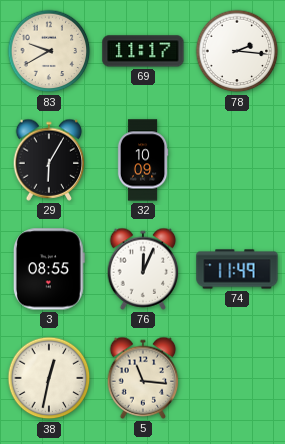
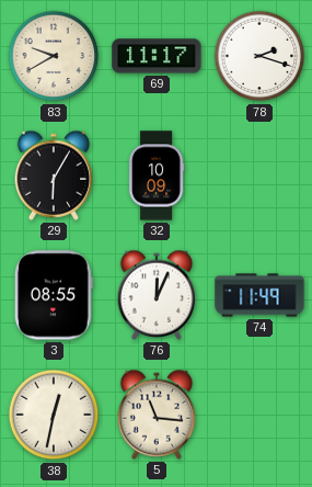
78: 2:16 -> 2:18 (259, 56)
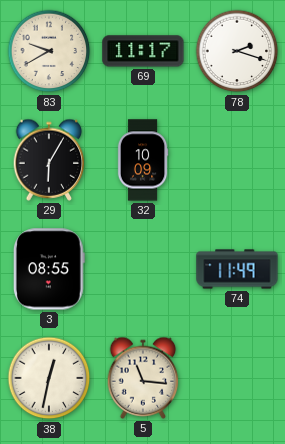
76: 12:04 -> none (157, 295)
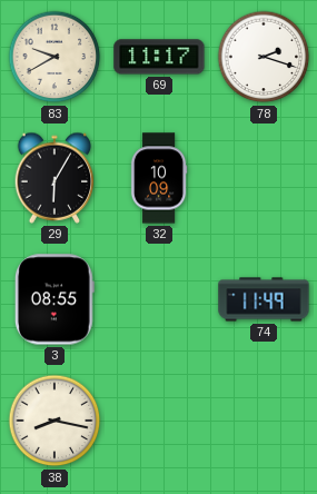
38: 12:32 -> 8:17 (55, 421)
5: 11:16 -> none (143, 378)
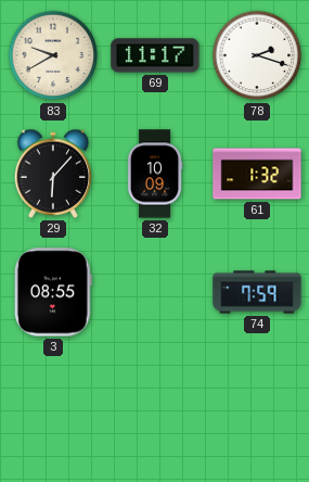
29: 6:05 -> 6:07 (53, 174)
61: none -> 1:32 (257, 174)
74: 11:49 -> 7:59 (257, 292)
38: 8:17 -> none (55, 421)
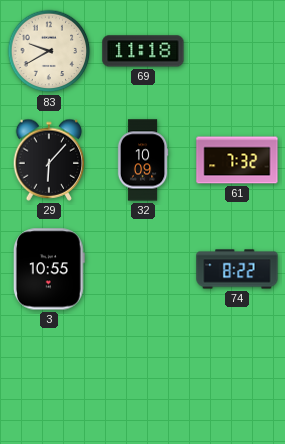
69: 11:17 -> 11:18 (143, 51)
78: 2:18 -> none (257, 55)
61: 1:32 -> 7:32 (237, 160)
3: 08:55 -> 10:55 (49, 269)
74: 7:59 -> 8:22 (237, 269)
